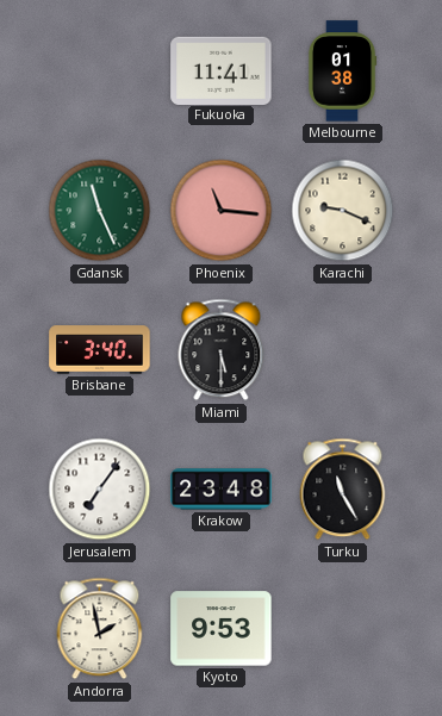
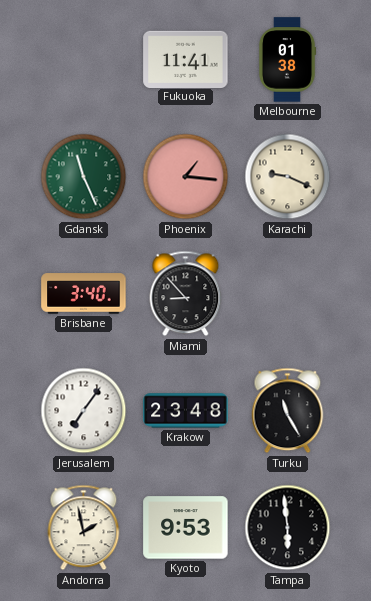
Phoenix: 11:16 -> 1:16 (186, 177)
Miami: 5:30 -> 8:53 (186, 294)
Tampa: none -> 5:59 (288, 528)
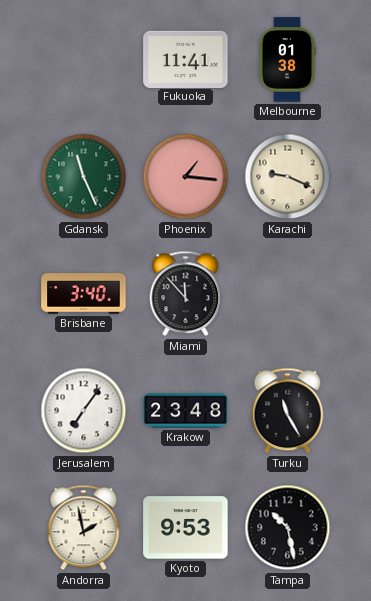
Miami: 8:53 -> 11:53 (186, 294)
Tampa: 5:59 -> 10:28 (288, 528)
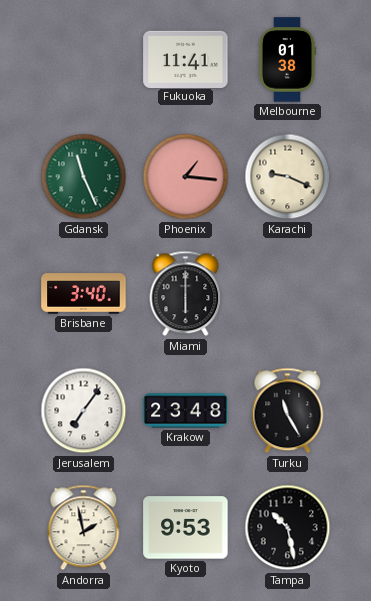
Miami: 11:53 -> 6:00 (186, 294)
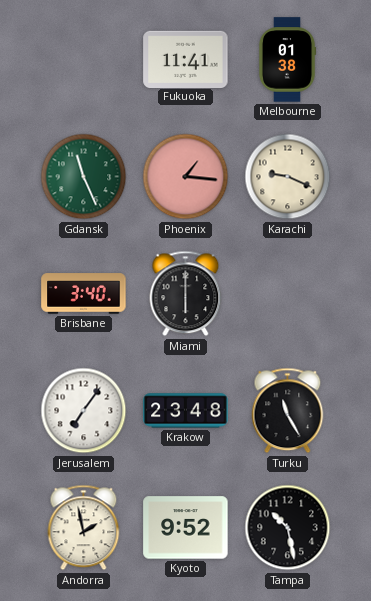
Kyoto: 9:53 -> 9:52 (186, 528)
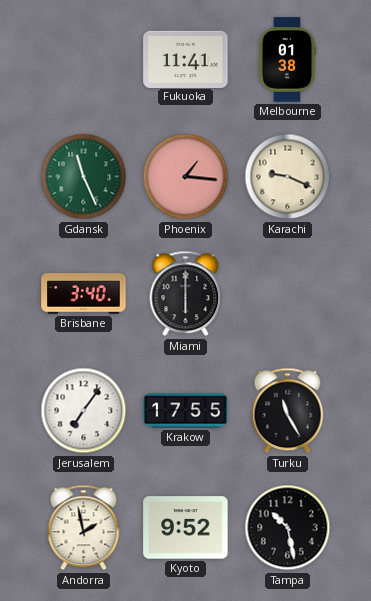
Krakow: 23:48 -> 17:55 (186, 411)
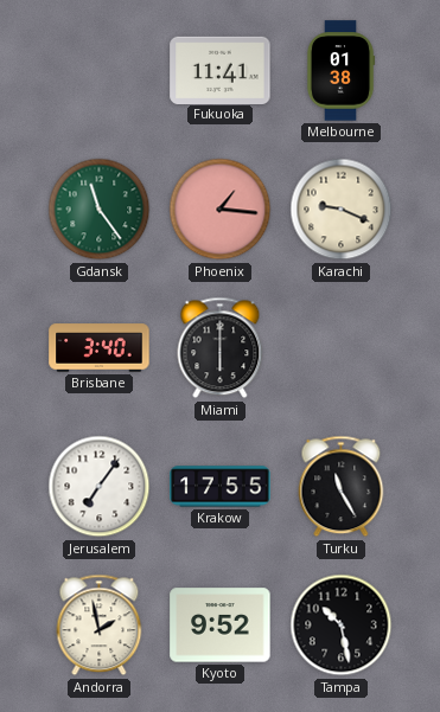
Gdansk: 11:26 -> 11:24 (100, 210)
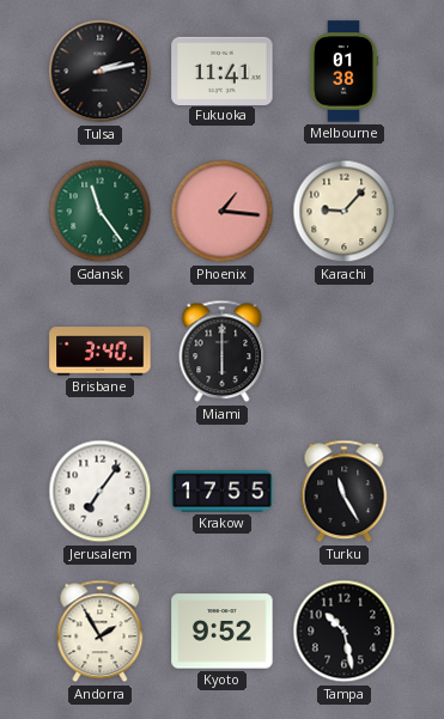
Tulsa: none -> 2:13 (101, 72)
Karachi: 9:19 -> 9:07 (345, 212)
Andorra: 1:58 -> 1:55 (101, 632)
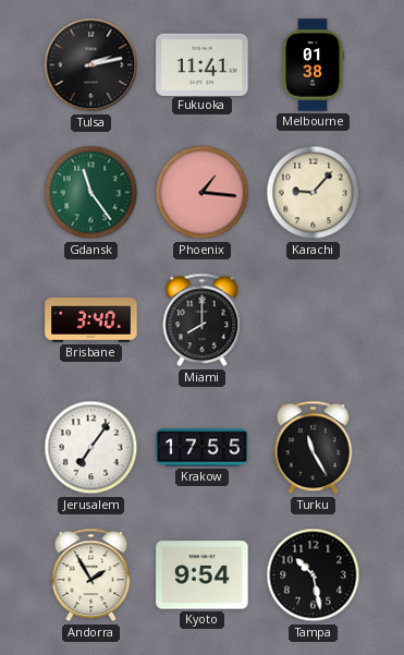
Miami: 6:00 -> 8:00 (203, 320)
Kyoto: 9:52 -> 9:54 (203, 575)
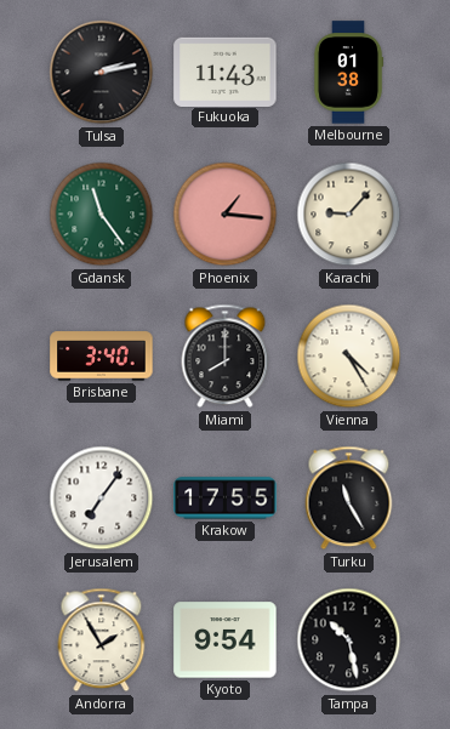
Fukuoka: 11:41 -> 11:43 (226, 72)
Vienna: none -> 4:25 (349, 357)
